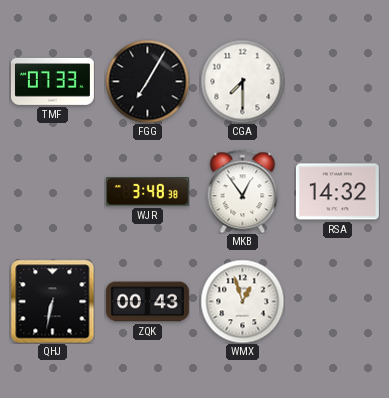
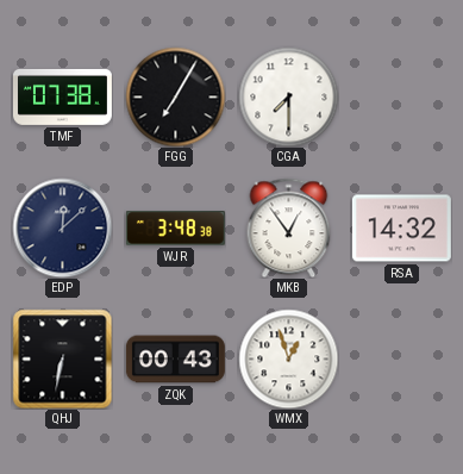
TMF: 07:33 -> 07:38 (62, 96)
EDP: none -> 12:08 (62, 227)
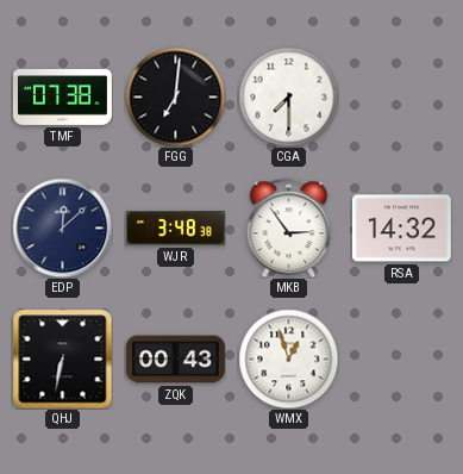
FGG: 7:05 -> 7:01 (175, 96)
MKB: 12:54 -> 2:54 (289, 227)
